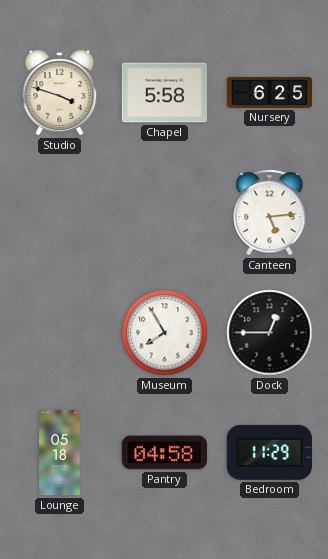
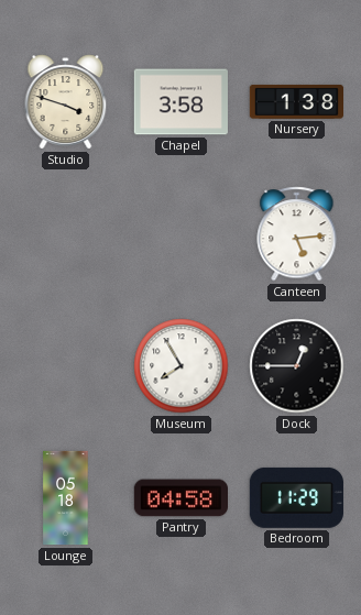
Chapel: 5:58 -> 3:58 (180, 102)
Nursery: 6:25 -> 1:38 (296, 101)
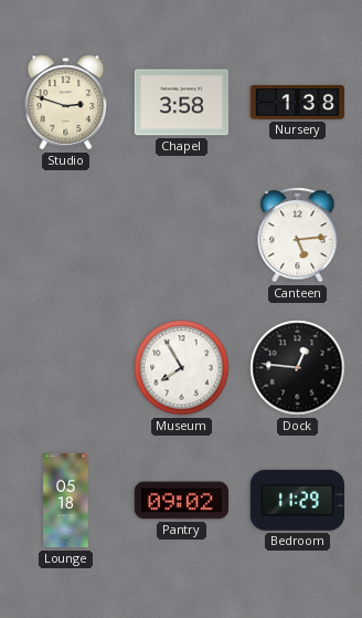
Studio: 3:48 -> 2:48 (66, 103)
Dock: 12:45 -> 12:46 (298, 368)
Pantry: 04:58 -> 09:02 (181, 501)
